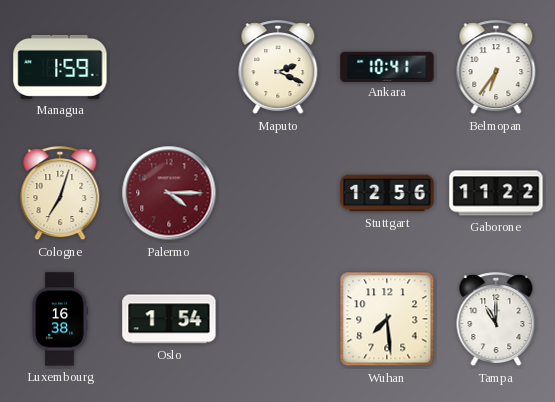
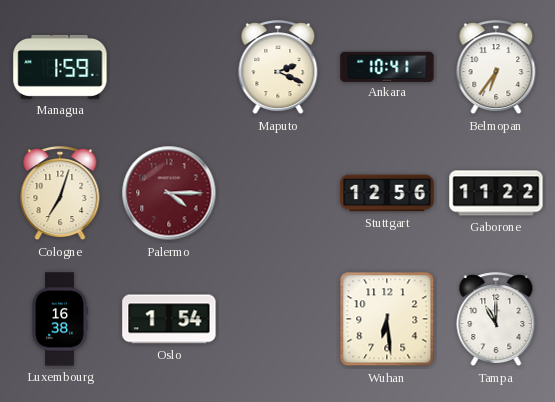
Wuhan: 7:29 -> 6:29 (387, 319)
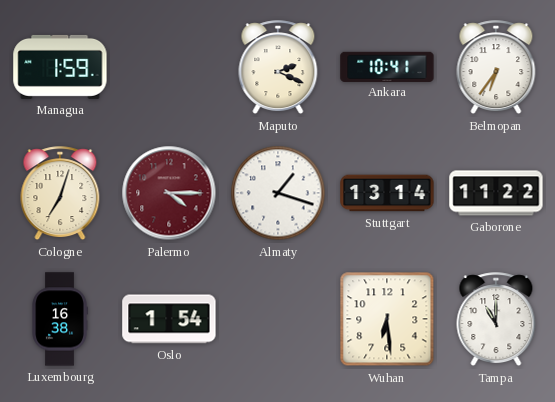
Almaty: none -> 1:18 (278, 193)
Stuttgart: 12:56 -> 13:14 (387, 193)
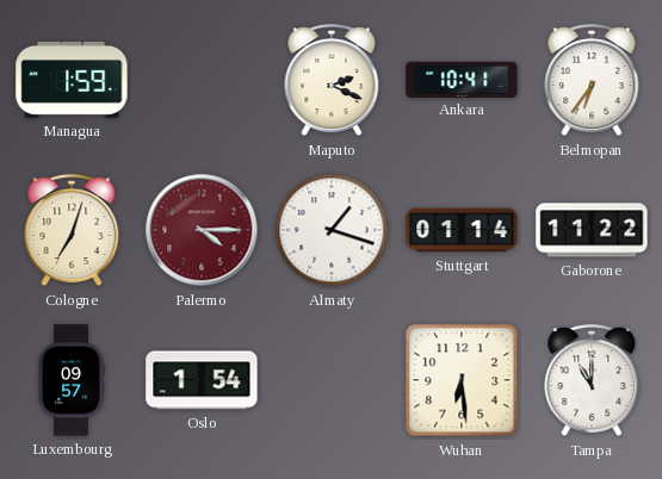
Stuttgart: 13:14 -> 01:14 (462, 230)
Luxembourg: 16:38 -> 09:57 (72, 380)
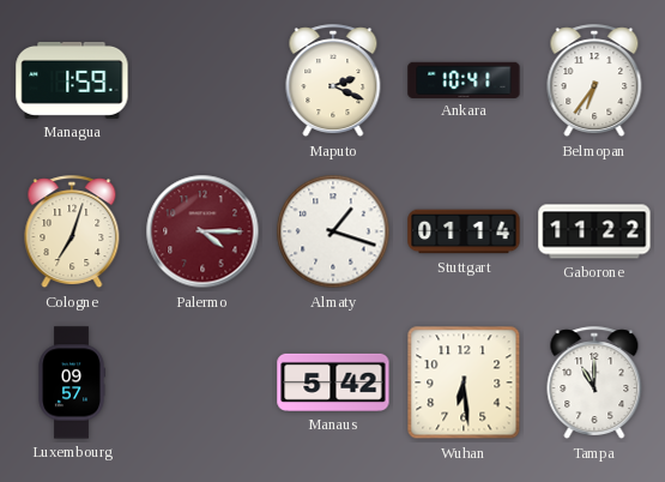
Oslo: 1:54 -> none (202, 380)
Manaus: none -> 5:42 (333, 382)
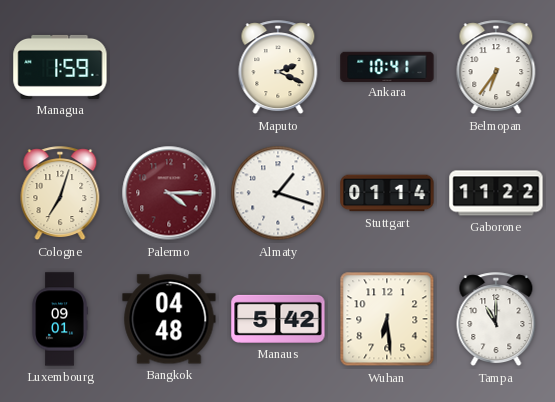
Luxembourg: 09:57 -> 09:01 (60, 319)
Bangkok: none -> 04:48 (169, 319)
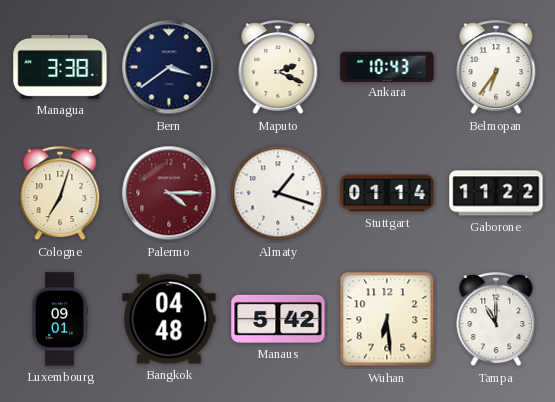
Managua: 1:59 -> 3:38 (60, 67)
Bern: none -> 3:39 (169, 67)
Ankara: 10:41 -> 10:43 (387, 66)
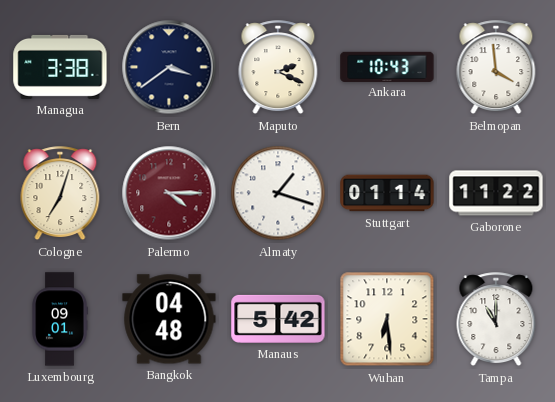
Belmopan: 6:36 -> 3:59 (496, 68)
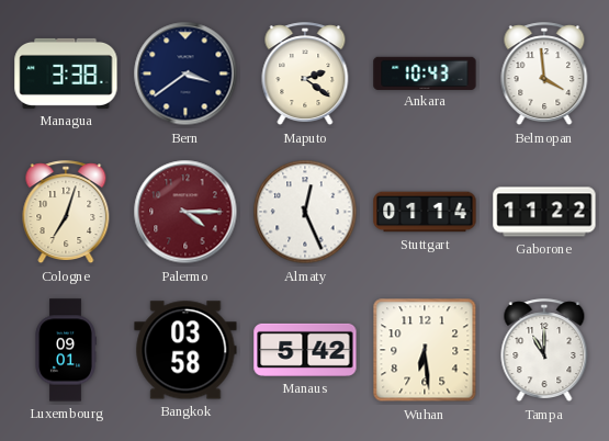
Maputo: 2:19 -> 2:21 (305, 75)
Almaty: 1:18 -> 12:26 (305, 212)
Bangkok: 04:48 -> 03:58 (185, 350)
